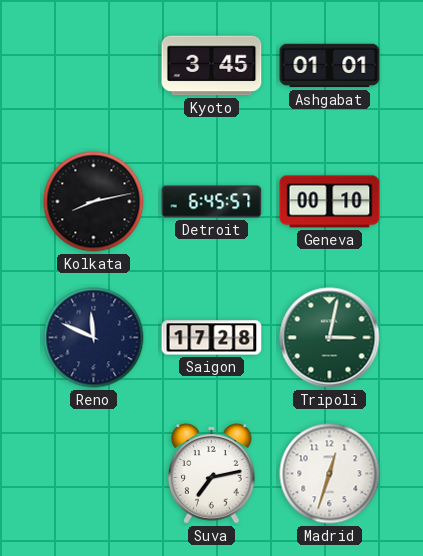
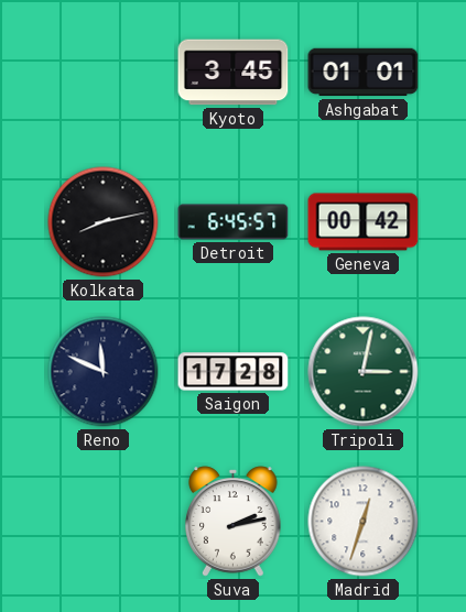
Geneva: 00:10 -> 00:42 (364, 222)
Suva: 7:13 -> 2:13 (234, 522)
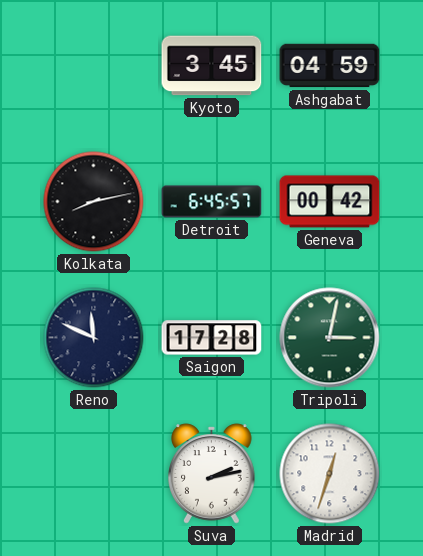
Ashgabat: 01:01 -> 04:59 (330, 66)
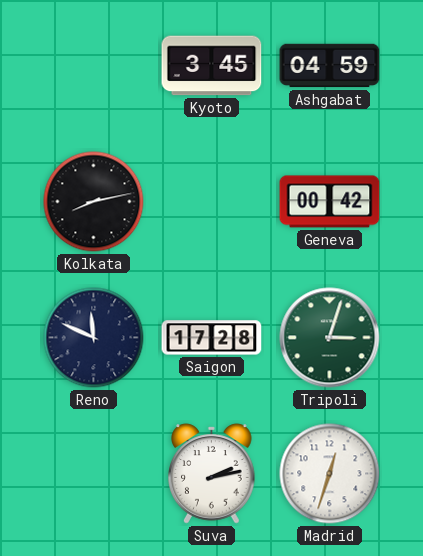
Detroit: 6:45 -> none (212, 202)
Tripoli: 3:02 -> 3:03 (330, 338)
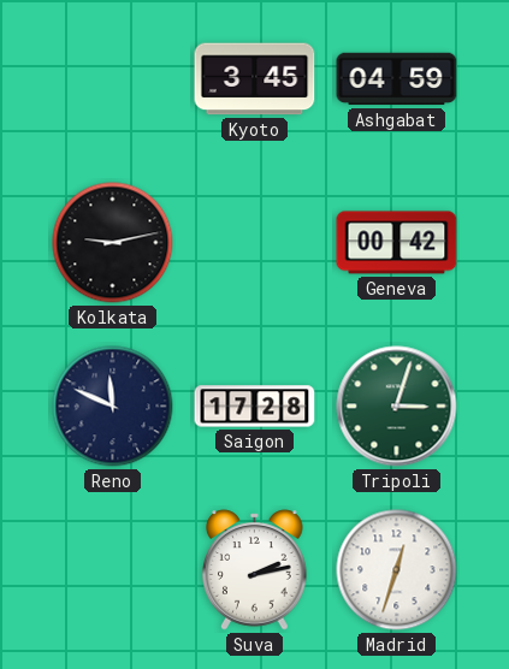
Kolkata: 8:13 -> 9:13 (113, 243)
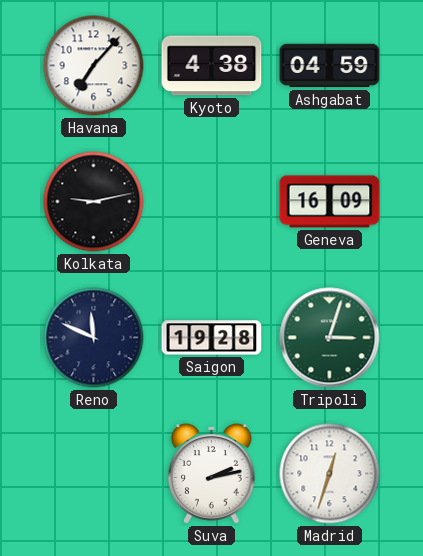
Havana: none -> 7:07 (94, 66)
Kyoto: 3:45 -> 4:38 (212, 66)
Geneva: 00:42 -> 16:09 (330, 202)
Saigon: 17:28 -> 19:28 (212, 338)
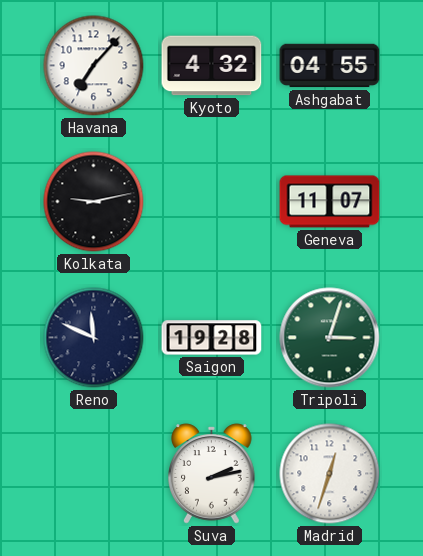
Kyoto: 4:38 -> 4:32 (212, 66)
Ashgabat: 04:59 -> 04:55 (330, 66)
Geneva: 16:09 -> 11:07 (330, 202)
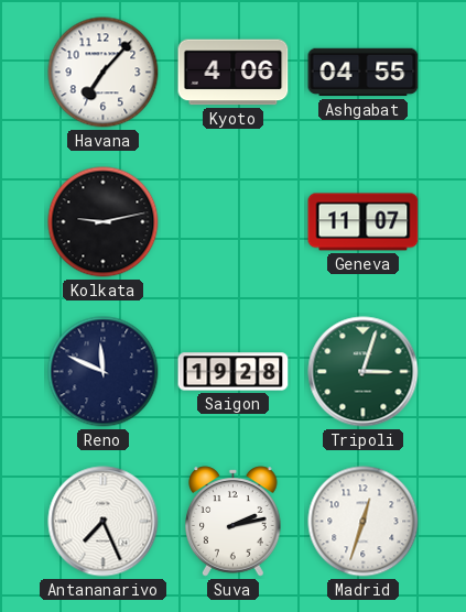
Kyoto: 4:32 -> 4:06 (234, 73)
Antananarivo: none -> 7:26 (104, 522)
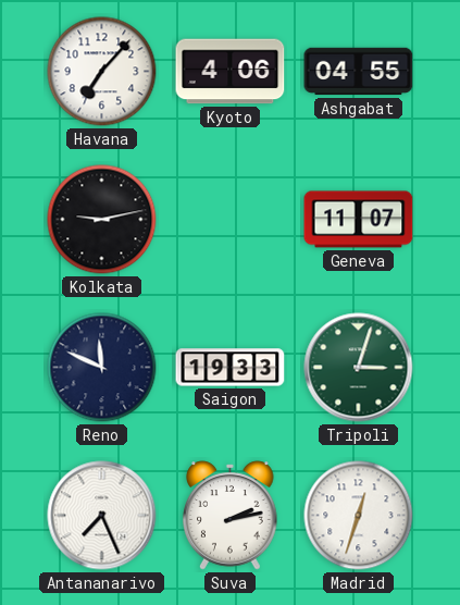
Saigon: 19:28 -> 19:33 (231, 368)
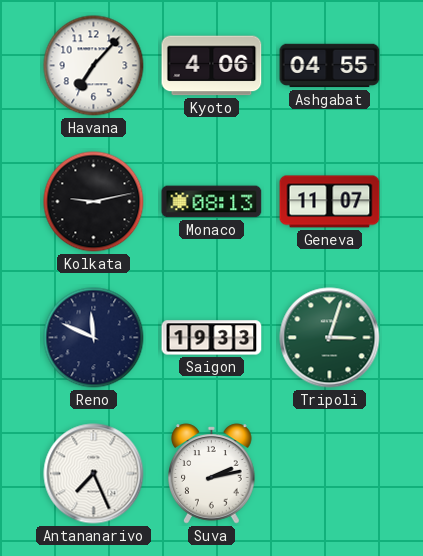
Monaco: none -> 08:13 (212, 202)
Madrid: 12:33 -> none (359, 516)
